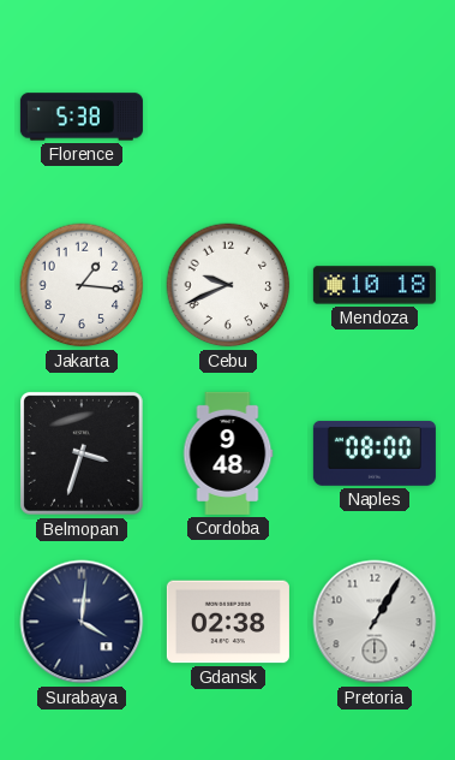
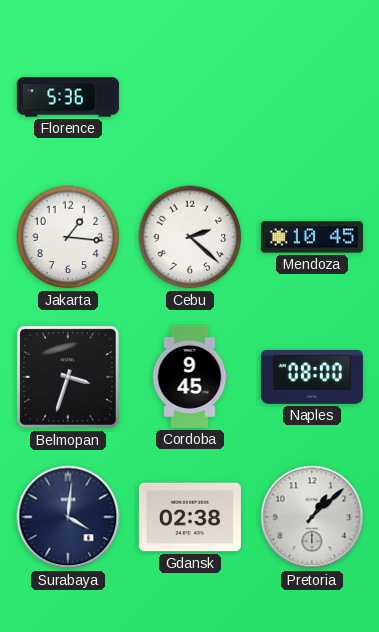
Florence: 5:38 -> 5:36 (68, 97)
Cebu: 9:41 -> 2:22 (190, 237)
Mendoza: 10:18 -> 10:45 (312, 237)
Cordoba: 9:48 -> 9:45 (190, 377)
Pretoria: 1:05 -> 1:08 (312, 517)
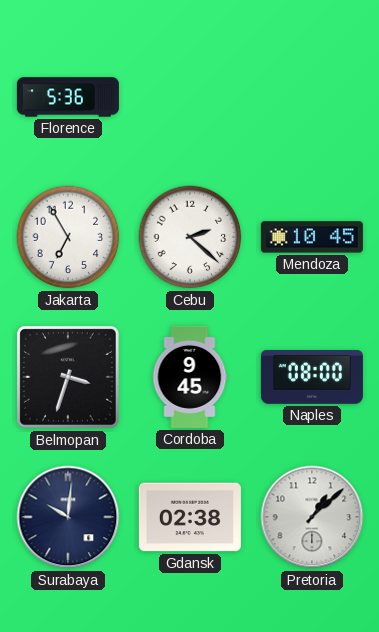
Jakarta: 1:16 -> 6:55 (68, 237)
Surabaya: 4:01 -> 10:01 (68, 517)
